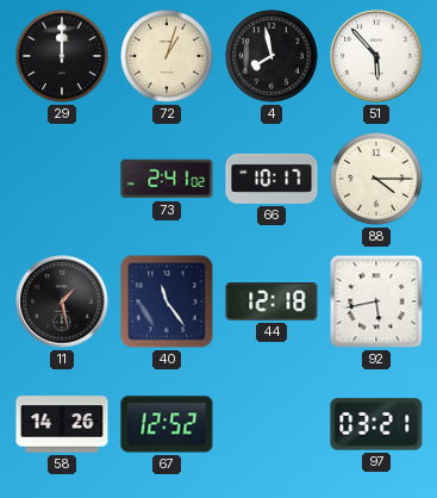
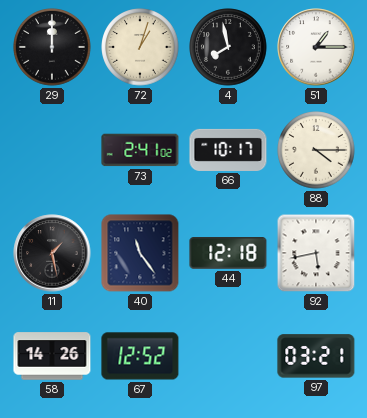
51: 5:53 -> 1:15 (316, 47)
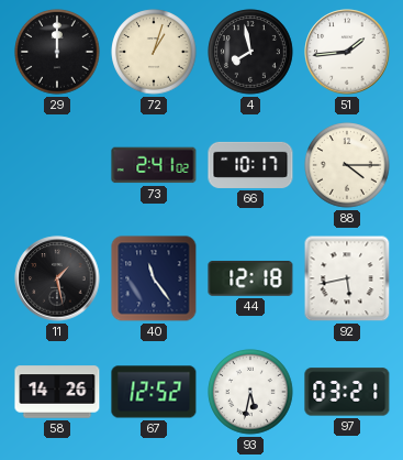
51: 1:15 -> 1:44 (347, 52)
93: none -> 5:32 (250, 392)
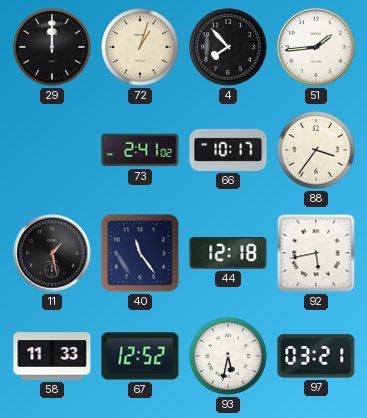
4: 7:58 -> 7:53 (228, 47)
88: 4:15 -> 3:36 (316, 150)
58: 14:26 -> 11:33 (52, 356)
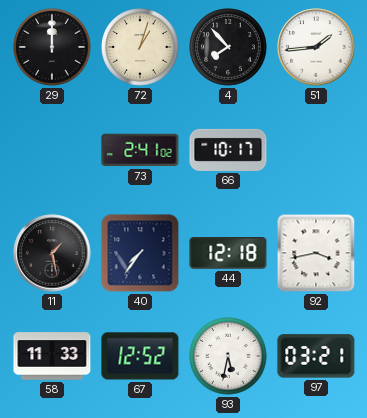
88: 3:36 -> none (316, 150)
40: 11:24 -> 7:36 (140, 253)
92: 5:43 -> 3:43 (316, 253)
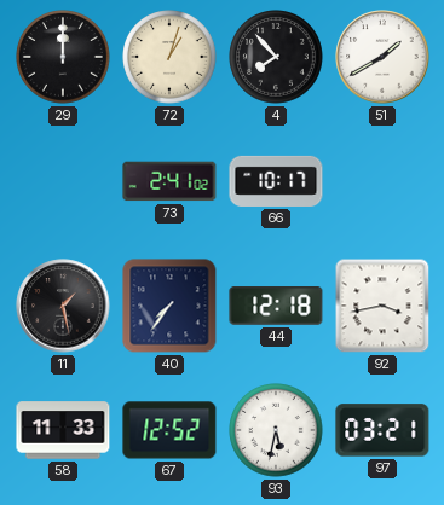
51: 1:44 -> 1:40 (382, 57)
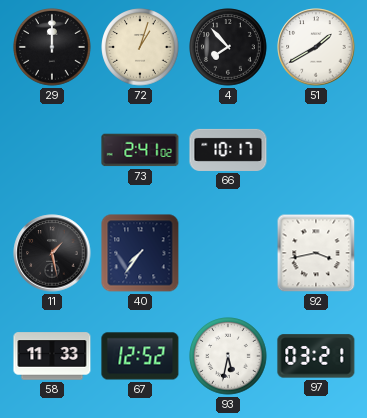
44: 12:18 -> none (276, 306)
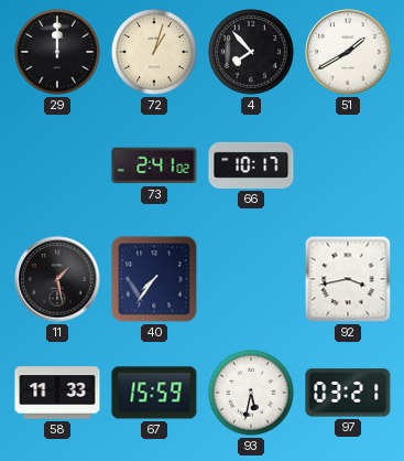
67: 12:52 -> 15:59 (154, 393)
